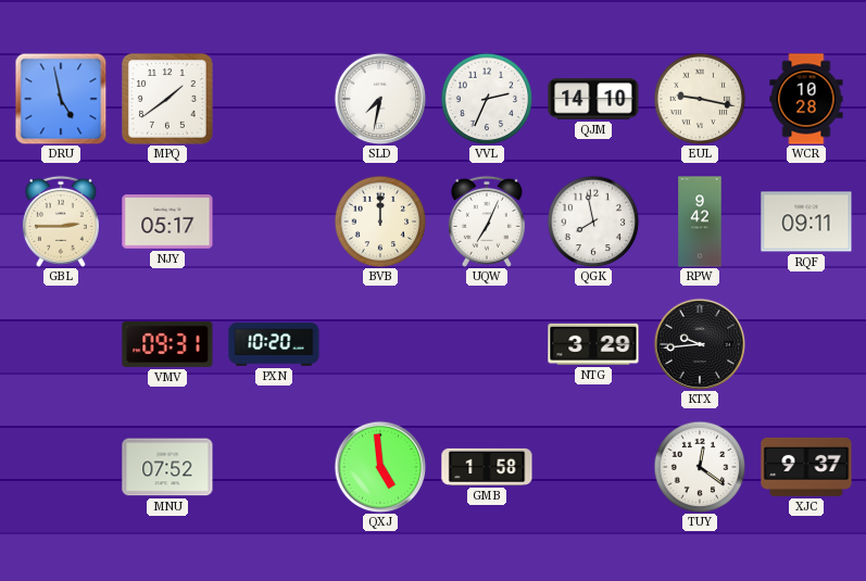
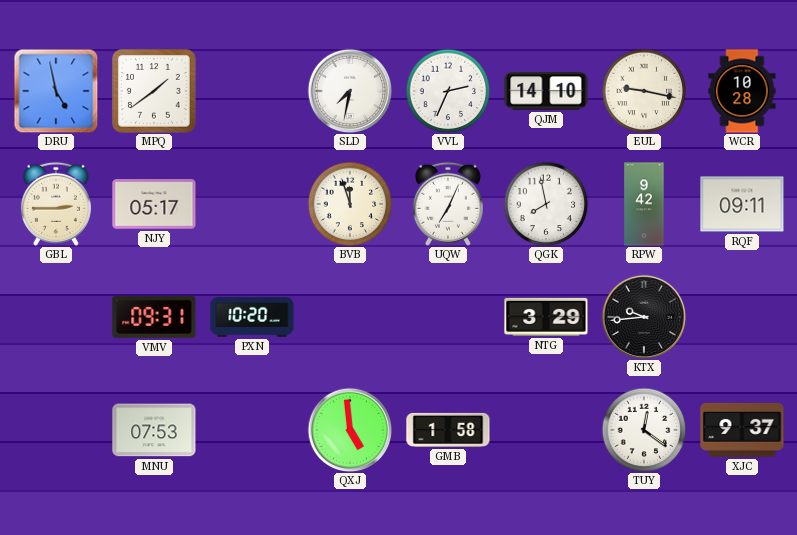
BVB: 12:00 -> 11:57 (350, 204)
MNU: 07:52 -> 07:53 (154, 430)
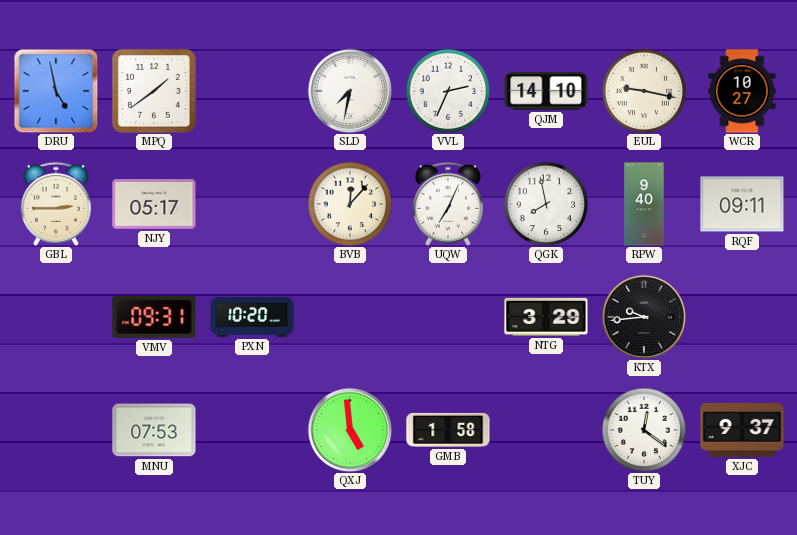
WCR: 10:28 -> 10:27 (742, 91)
BVB: 11:57 -> 12:07 (350, 204)
RPW: 9:42 -> 9:40 (644, 204)
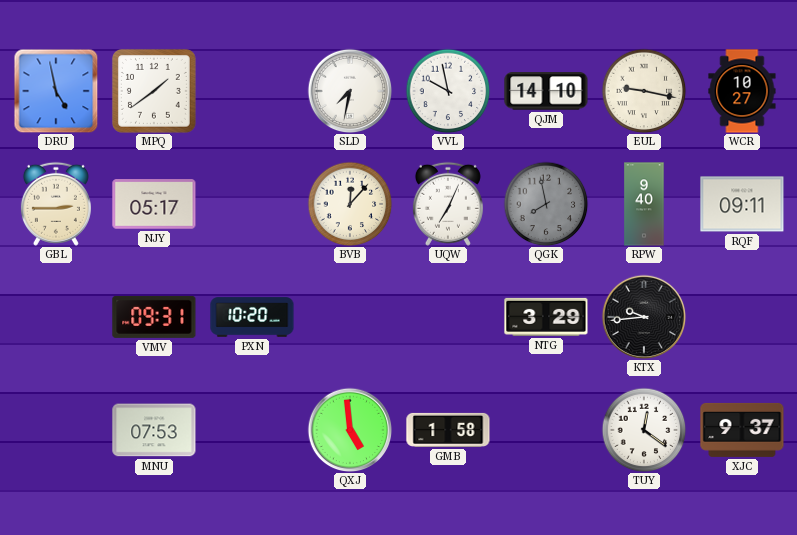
VVL: 2:34 -> 9:58 (448, 91)
QGK dial: white -> grey (546, 204)
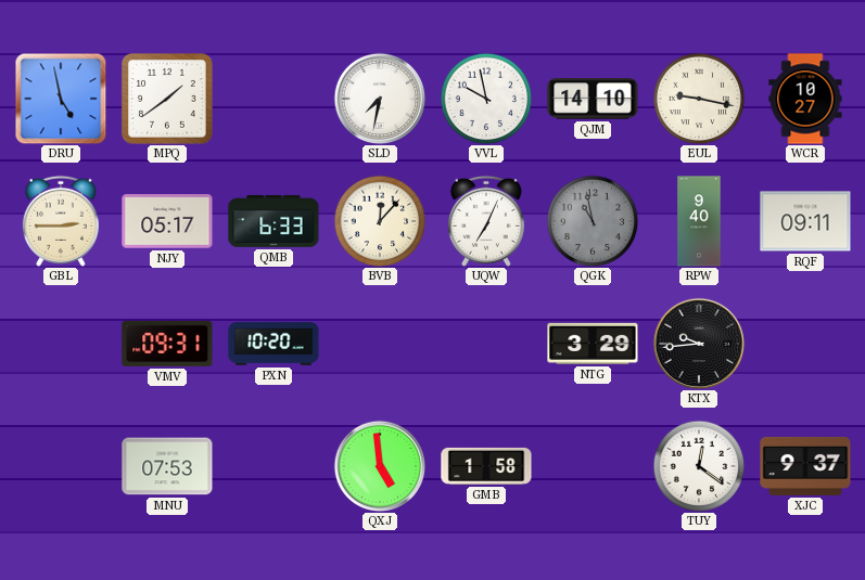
QMB: none -> 6:33 (274, 221)
QGK: 7:58 -> 10:58 (593, 221)
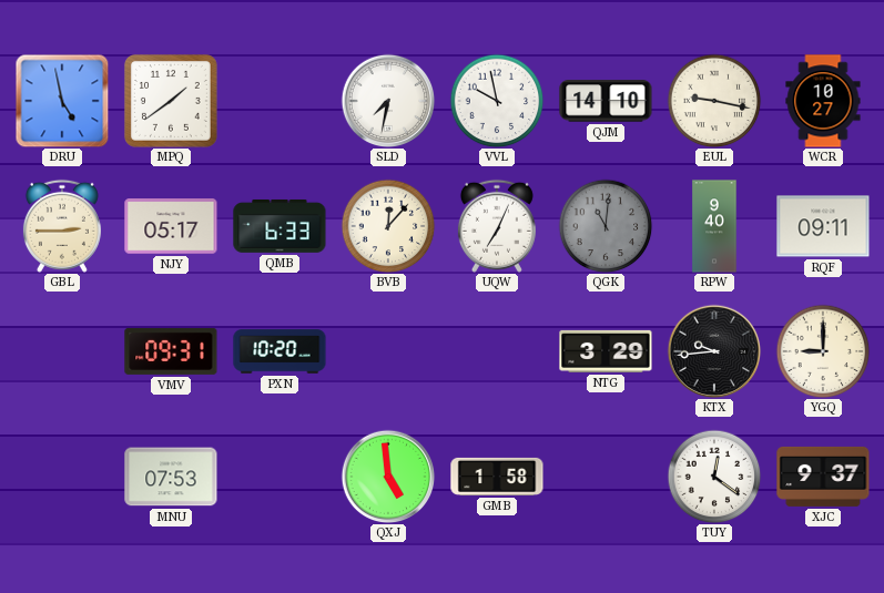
QGK: 10:58 -> 11:01 (606, 226)
YGQ: none -> 9:00 (823, 351)
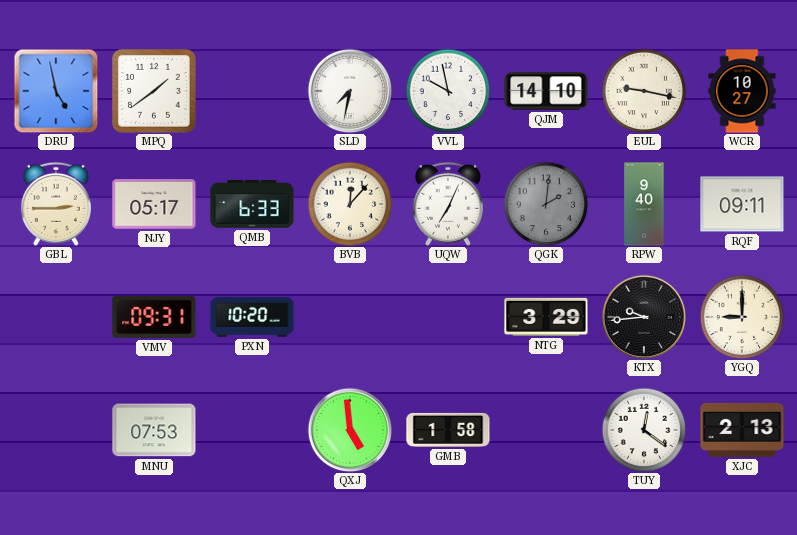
QGK: 11:01 -> 2:01 (546, 204)
XJC: 9:37 -> 2:13 (742, 430)
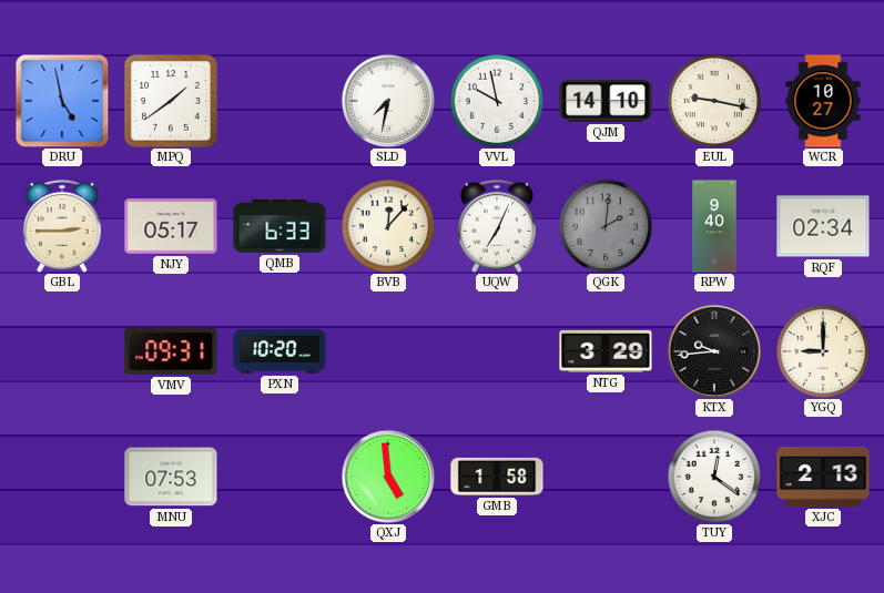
RQF: 09:11 -> 02:34 (823, 226)
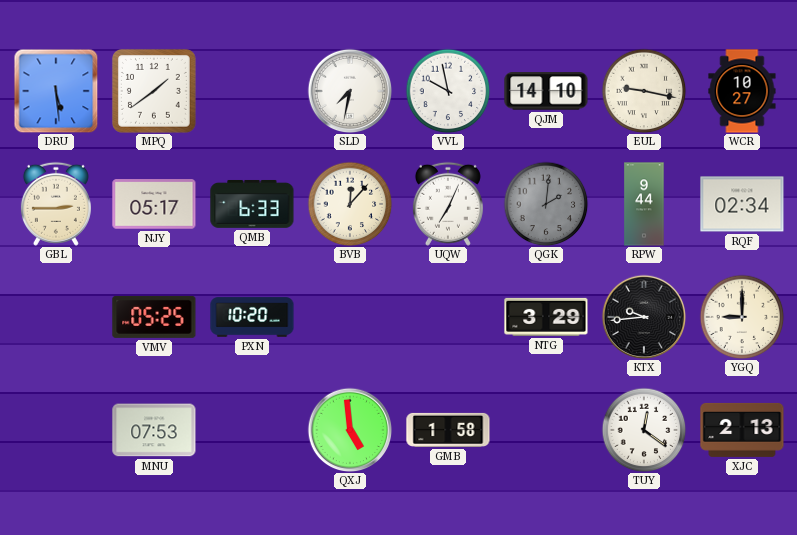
DRU: 4:58 -> 5:29 (56, 91)
RPW: 9:40 -> 9:44 (644, 204)
VMV: 09:31 -> 05:25 (154, 317)
